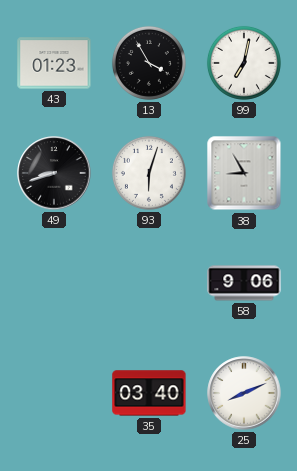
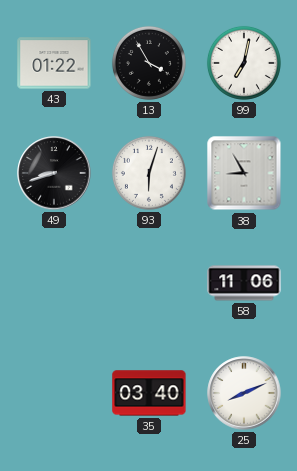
43: 01:23 -> 01:22 (54, 63)
58: 9:06 -> 11:06 (244, 283)
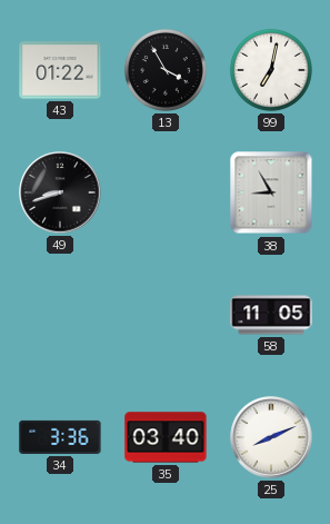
93: 6:03 -> none (149, 173)
58: 11:06 -> 11:05 (271, 315)
34: none -> 3:36 (60, 437)
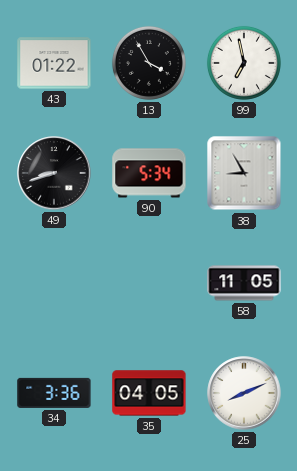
99: 7:02 -> 6:58 (244, 63)
90: none -> 5:34 (149, 173)
35: 03:40 -> 04:05 (149, 393)
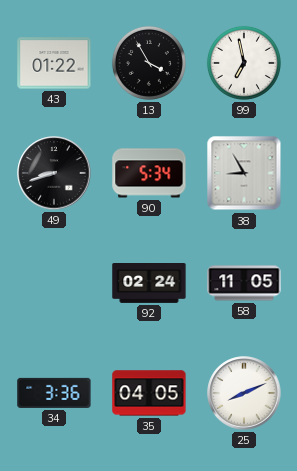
92: none -> 02:24 (149, 284)
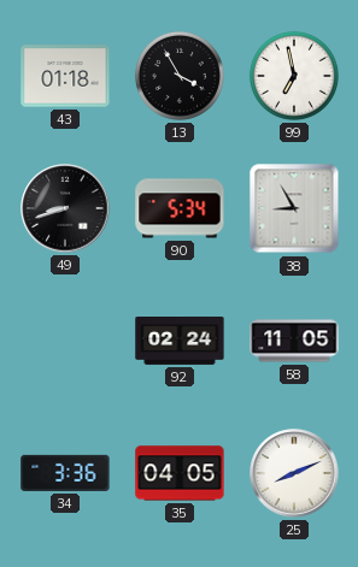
43: 01:22 -> 01:18 (65, 76)
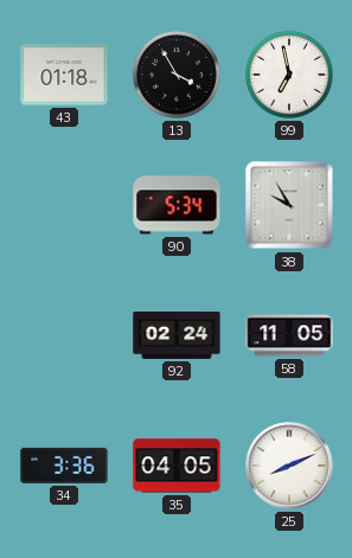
49: 8:42 -> none (65, 208)
38: 8:55 -> 9:55 (289, 205)
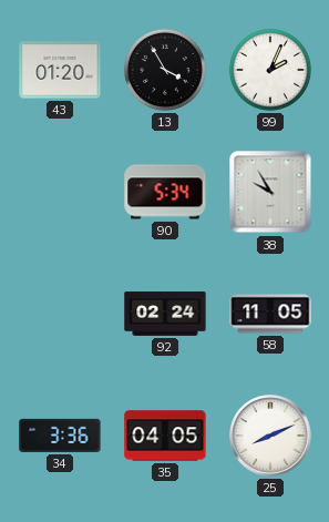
43: 01:18 -> 01:20 (60, 70)
99: 6:58 -> 2:04 (270, 70)
